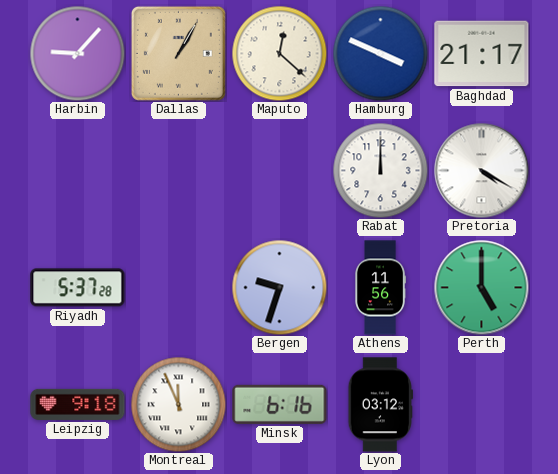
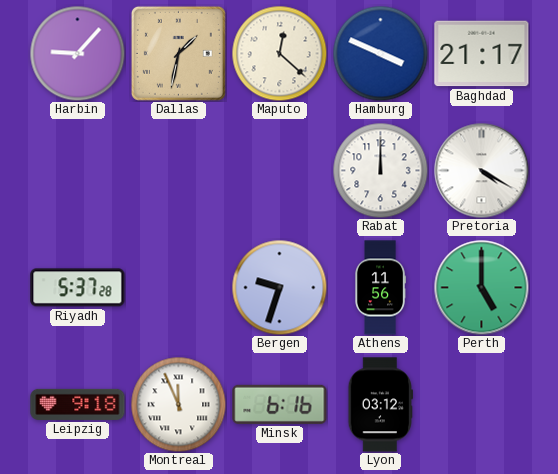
Dallas: 1:05 -> 1:32 (178, 53)
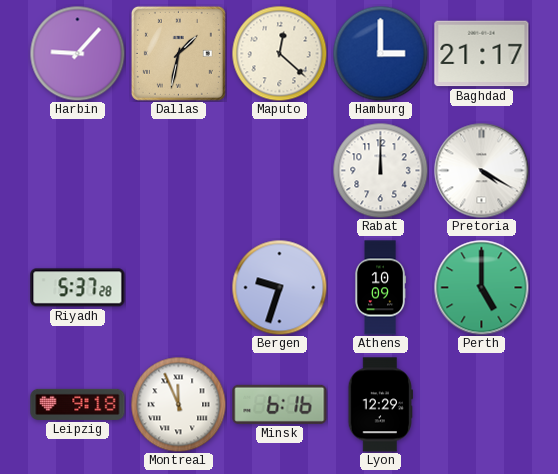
Hamburg: 3:49 -> 3:00 (380, 53)
Athens: 11:56 -> 10:09 (380, 288)
Lyon: 03:12 -> 12:29 (380, 405)
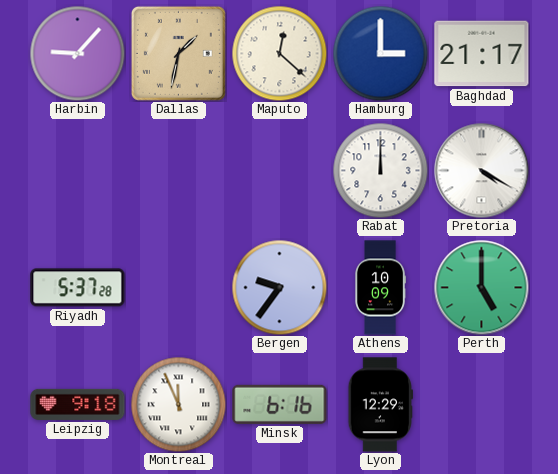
Bergen: 9:33 -> 9:36 (279, 287)
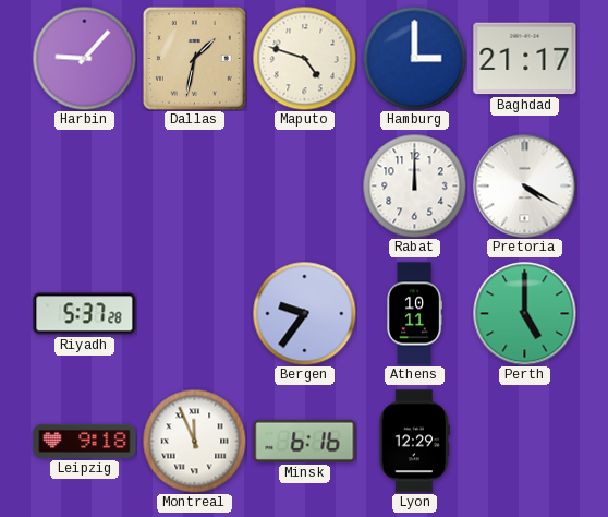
Maputo: 12:22 -> 4:48 (304, 58)
Athens: 10:09 -> 10:11 (414, 314)
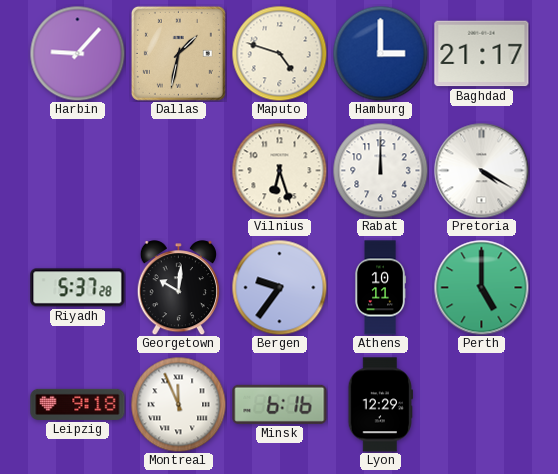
Vilnius: none -> 6:27 (279, 170)
Georgetown: none -> 10:01 (178, 288)
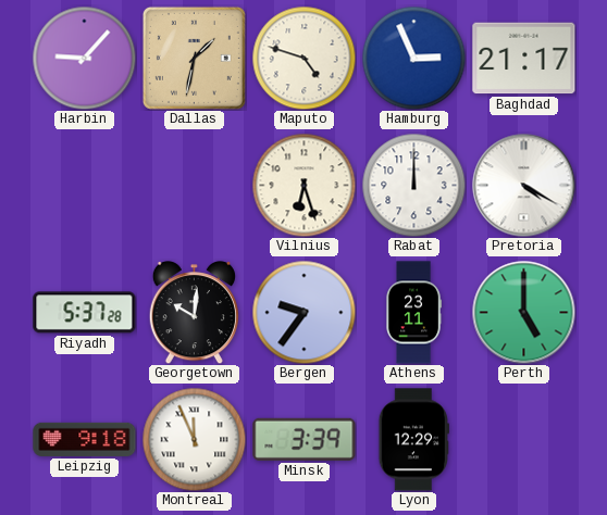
Hamburg: 3:00 -> 2:56 (413, 58)
Athens: 10:11 -> 23:11 (413, 313)
Minsk: 6:16 -> 3:39 (305, 439)
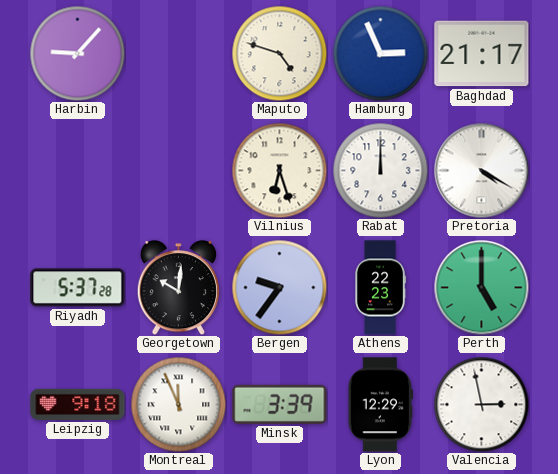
Dallas: 1:32 -> none (194, 58)
Athens: 23:11 -> 22:23 (380, 288)
Valencia: none -> 2:58 (481, 404)
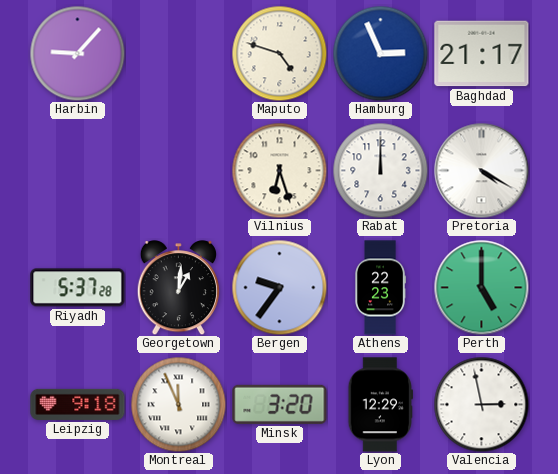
Georgetown: 10:01 -> 1:01 (178, 288)
Minsk: 3:39 -> 3:20 (280, 404)
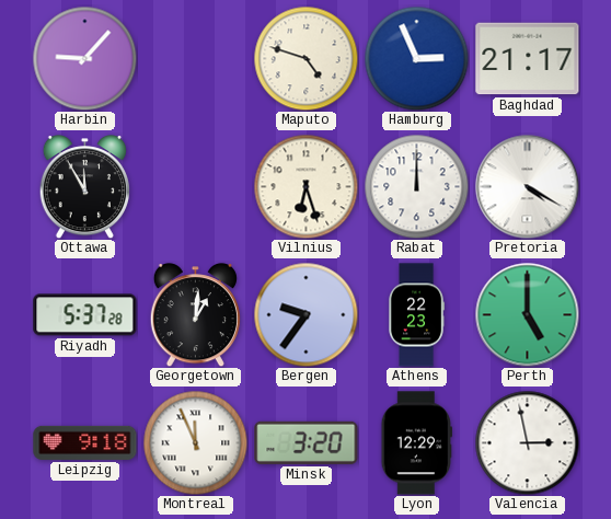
Ottawa: none -> 11:55 (84, 187)
